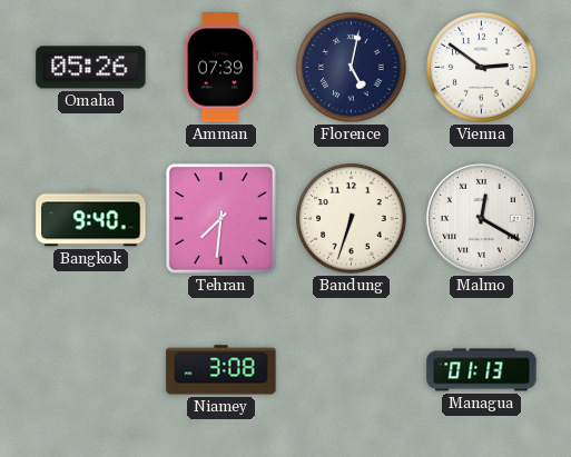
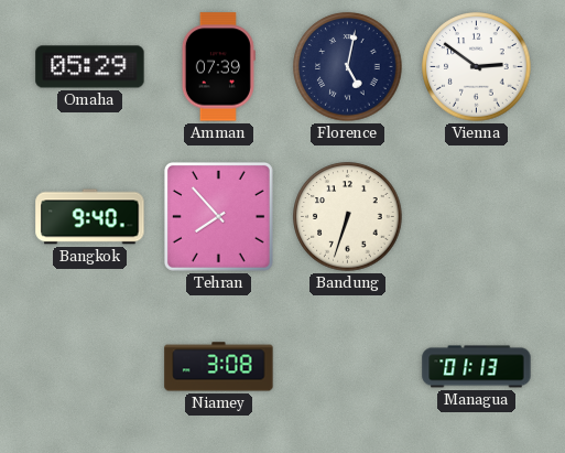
Omaha: 05:26 -> 05:29 (90, 67)
Tehran: 7:31 -> 7:53 (218, 216)
Malmo: 12:20 -> none (481, 218)
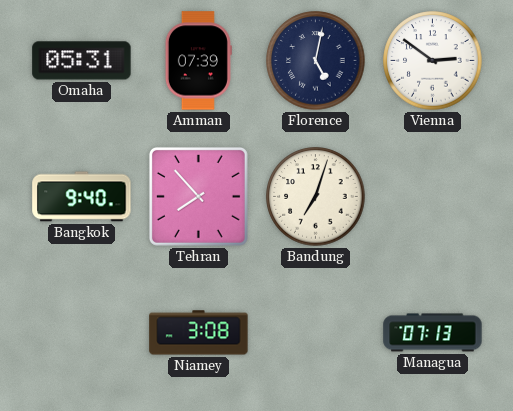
Omaha: 05:29 -> 05:31 (82, 61)
Bandung: 6:33 -> 7:03 (316, 197)
Managua: 01:13 -> 07:13 (433, 333)
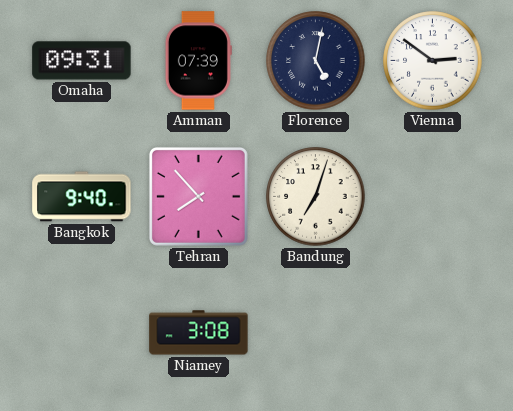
Omaha: 05:31 -> 09:31 (82, 61)
Managua: 07:13 -> none (433, 333)
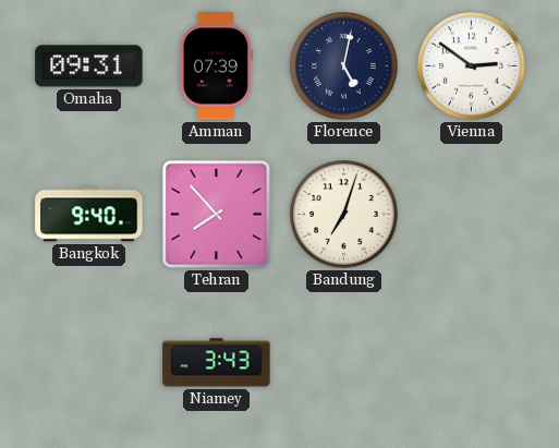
Niamey: 3:08 -> 3:43 (217, 363)
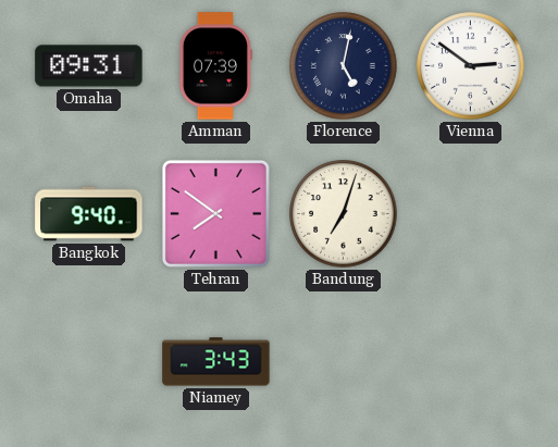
Tehran: 7:53 -> 7:51 (215, 213)
